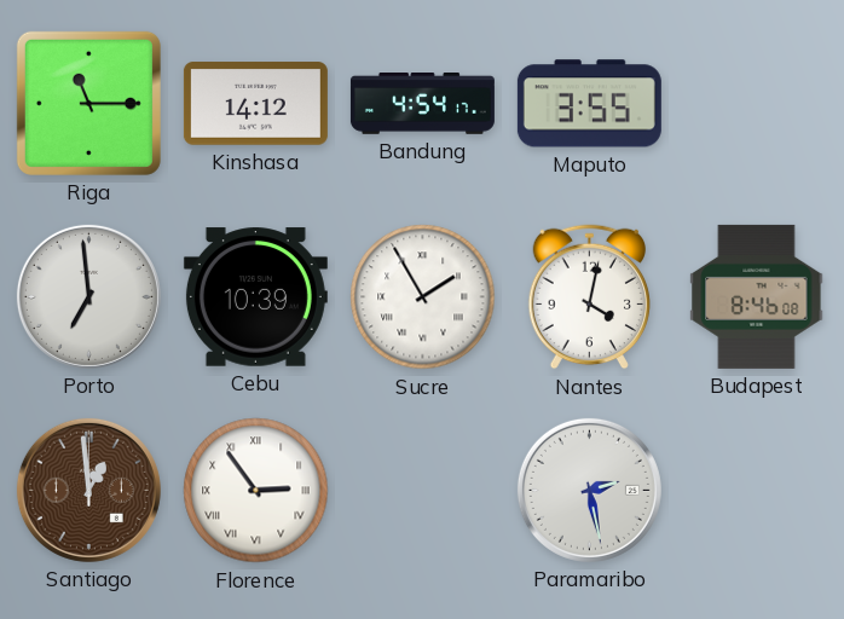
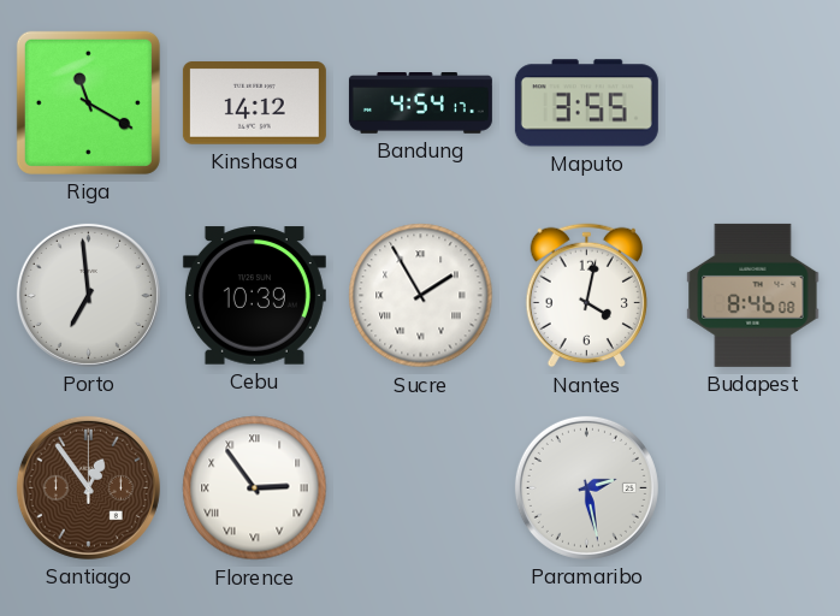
Riga: 11:15 -> 11:20 (88, 102)
Santiago: 12:59 -> 12:54 (88, 487)
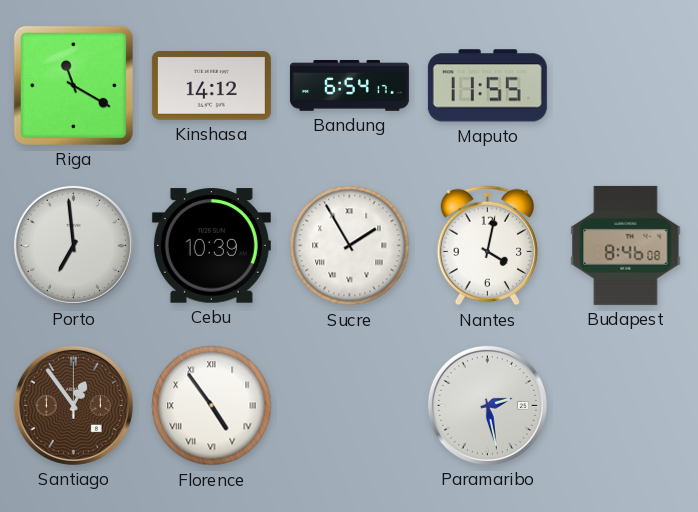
Bandung: 4:54 -> 6:54 (349, 86)
Maputo: 3:55 -> 11:55 (487, 86)
Florence: 2:54 -> 4:54 (212, 406)
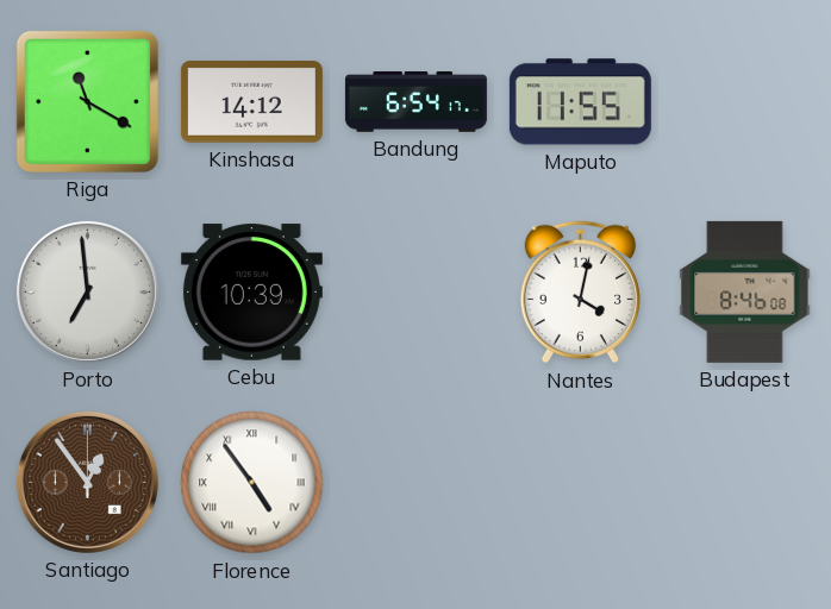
Sucre: 1:55 -> none (350, 246)
Paramaribo: 2:28 -> none (487, 405)
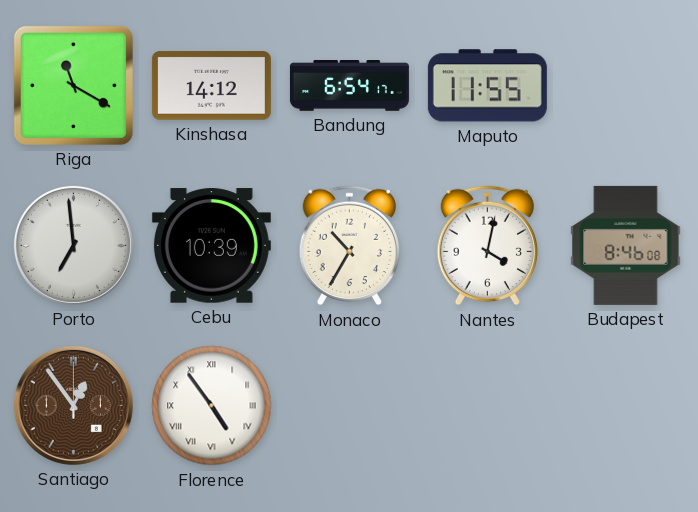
Monaco: none -> 10:35 (349, 246)
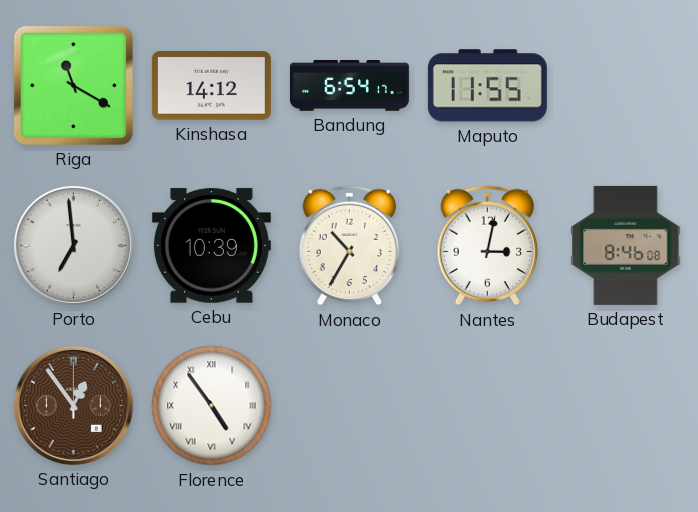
Nantes: 4:02 -> 3:02 (487, 246)
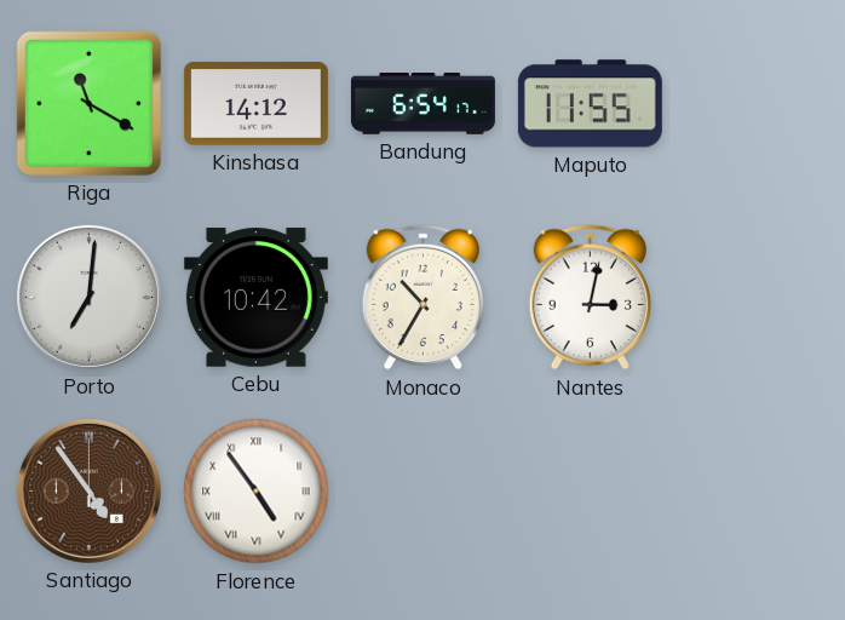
Porto: 6:59 -> 7:01 (88, 297)
Cebu: 10:39 -> 10:42 (255, 298)
Budapest: 8:46 -> none (626, 245)
Santiago: 12:54 -> 4:54 (88, 490)
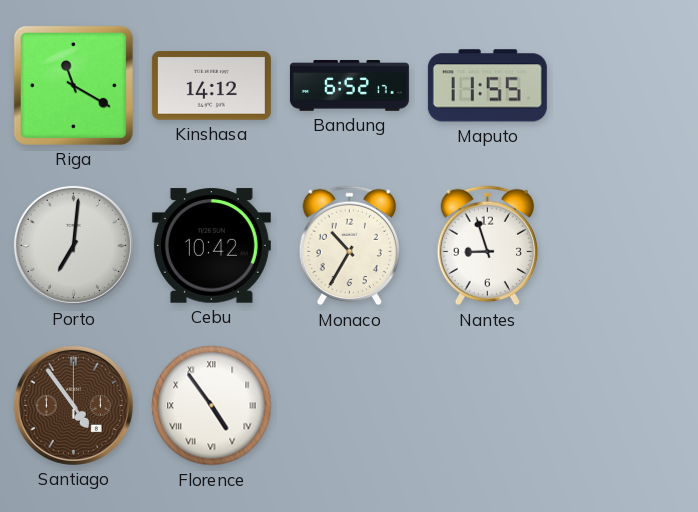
Bandung: 6:54 -> 6:52 (349, 86)
Nantes: 3:02 -> 8:57 (487, 246)
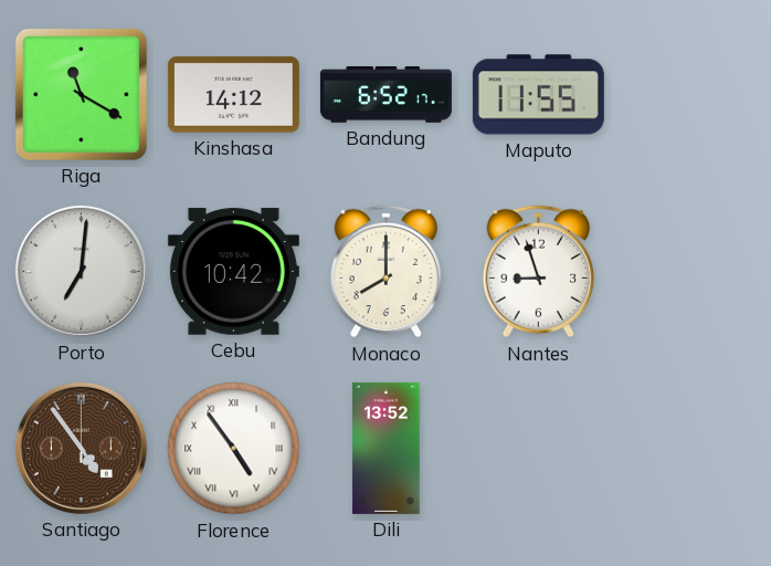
Monaco: 10:35 -> 8:00 (385, 272)
Dili: none -> 13:52 (387, 448)
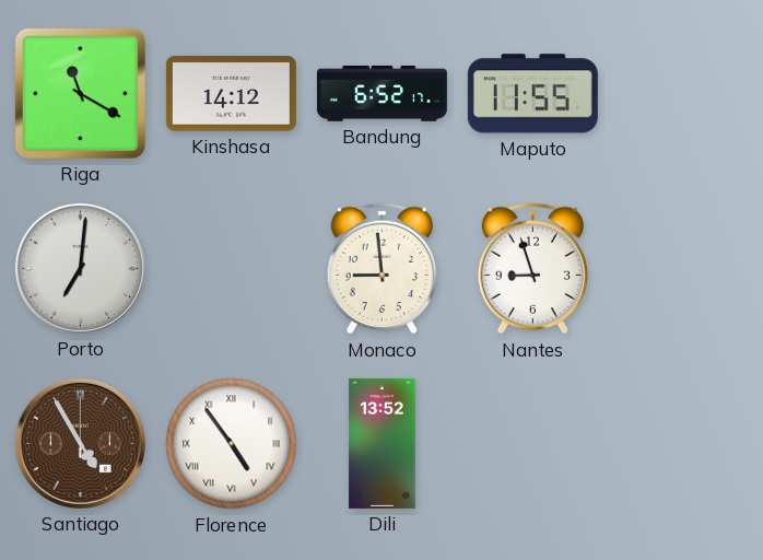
Cebu: 10:42 -> none (233, 272)
Monaco: 8:00 -> 8:59 (381, 269)
Santiago: 4:54 -> 4:55 (80, 443)
